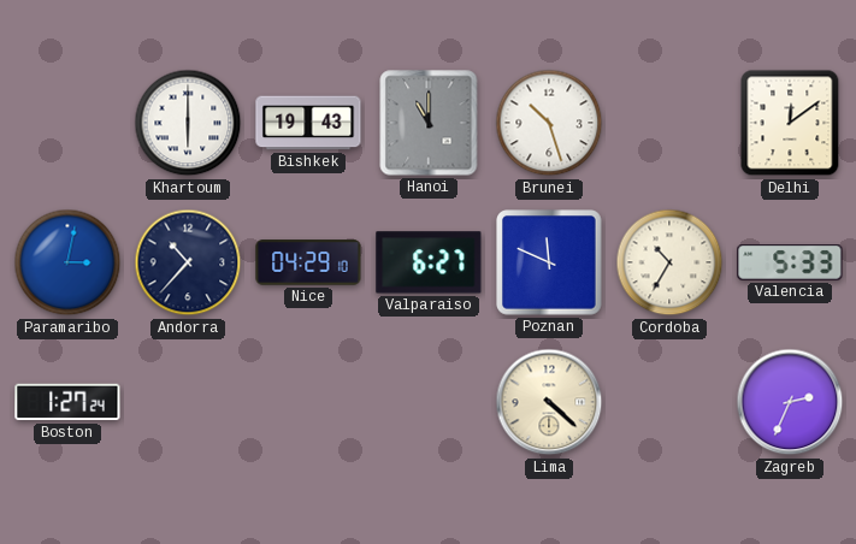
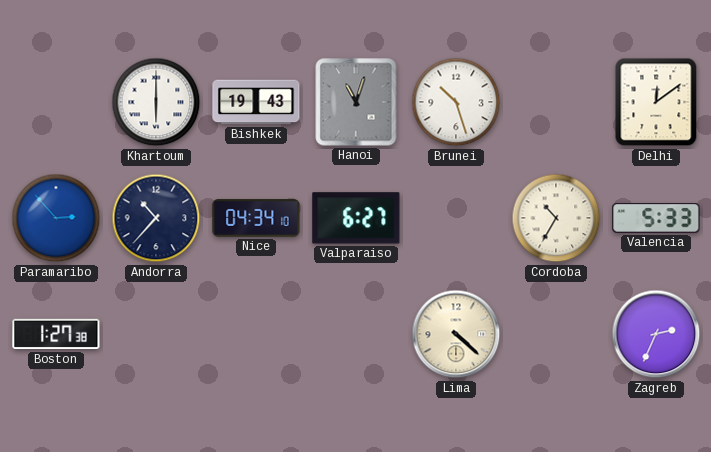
Hanoi: 11:00 -> 11:03 (356, 102)
Paramaribo: 3:02 -> 2:53 (56, 218)
Nice: 04:29 -> 04:34 (256, 218)
Poznan: 11:49 -> none (549, 262)
Boston: 1:27:24 -> 1:27:38 (56, 334)
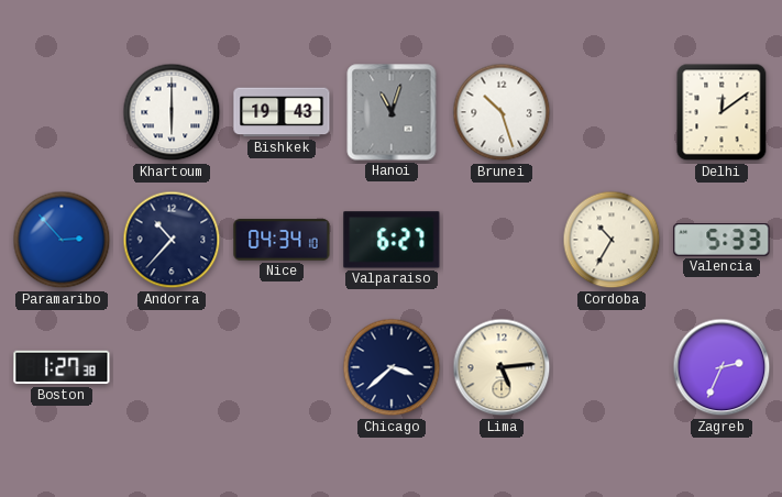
Chicago: none -> 3:38 (392, 367)
Lima: 4:22 -> 5:14 (502, 367)
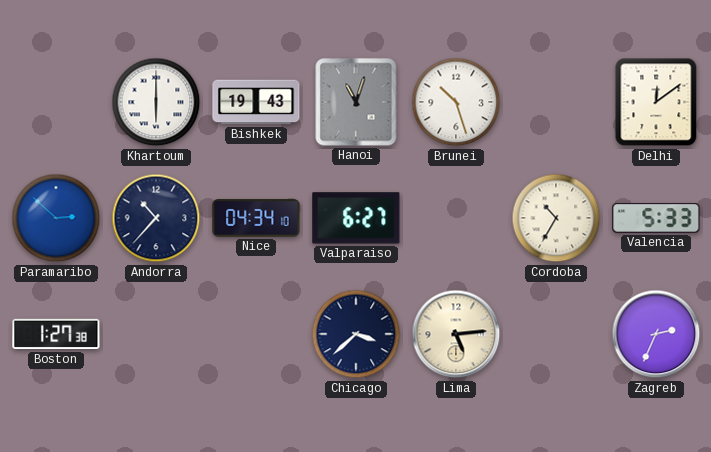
Paramaribo: 2:53 -> 2:52 (56, 218)
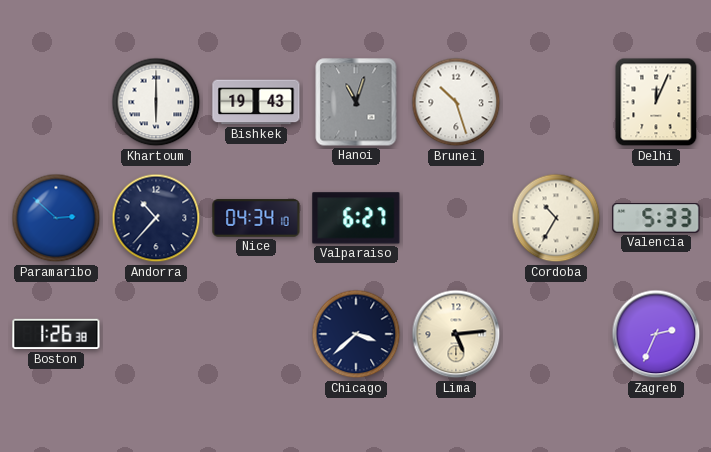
Delhi: 12:09 -> 12:04 (656, 102)
Boston: 1:27 -> 1:26 (56, 334)
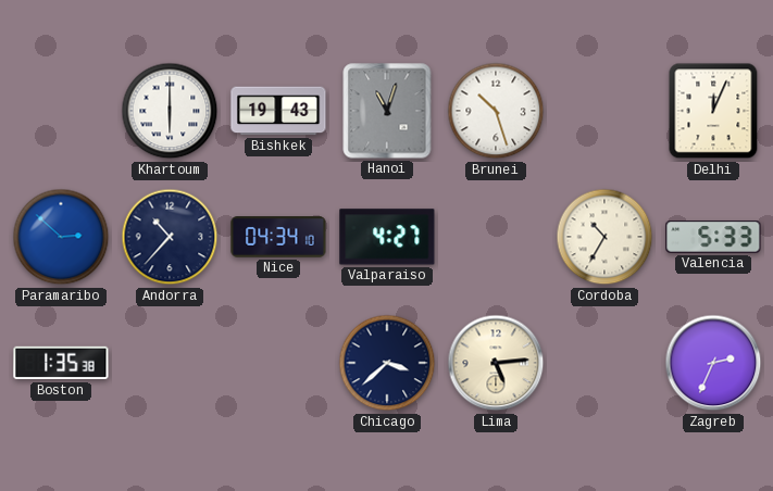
Valparaiso: 6:27 -> 4:27 (387, 237)
Boston: 1:26 -> 1:35 (61, 363)
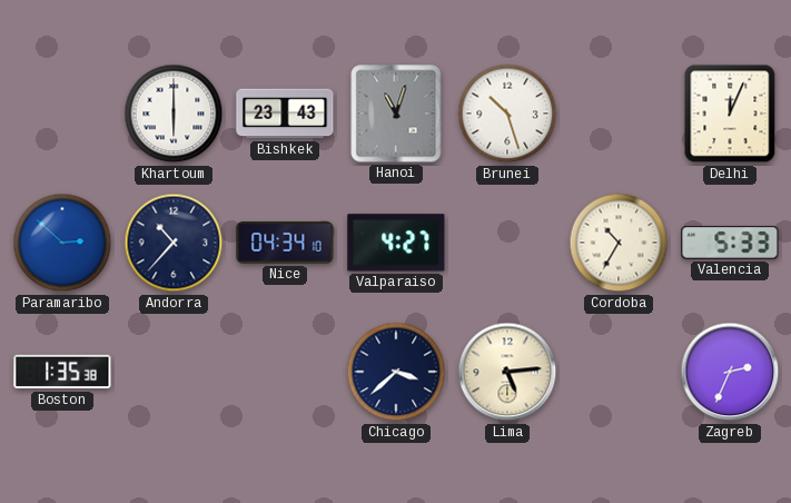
Bishkek: 19:43 -> 23:43 (285, 114)
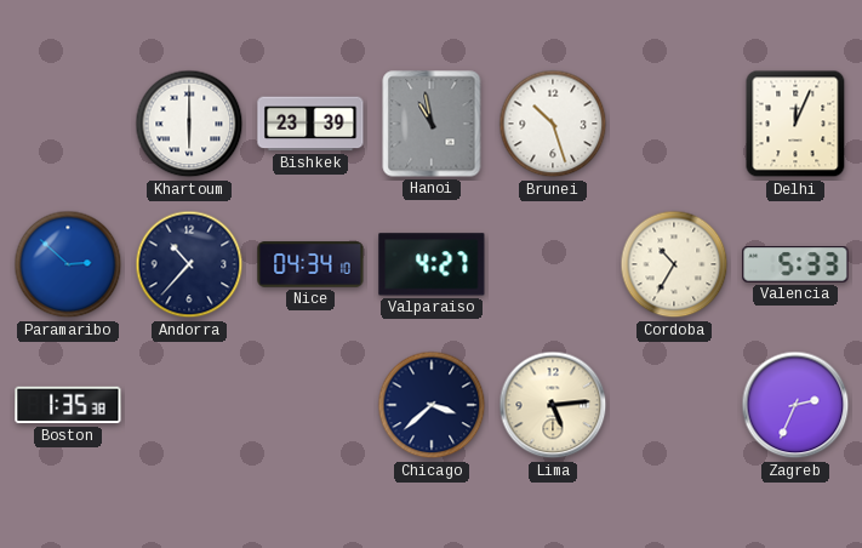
Bishkek: 23:43 -> 23:39 (310, 124)
Hanoi: 11:03 -> 10:58 (432, 124)
